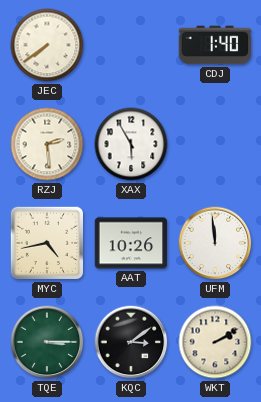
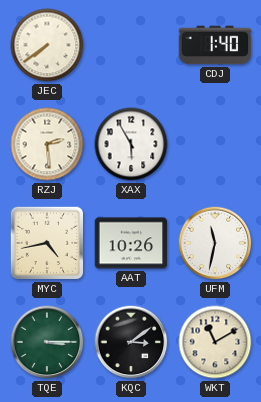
UFM: 11:59 -> 11:32 (215, 243)
WKT: 2:10 -> 11:10 (215, 342)
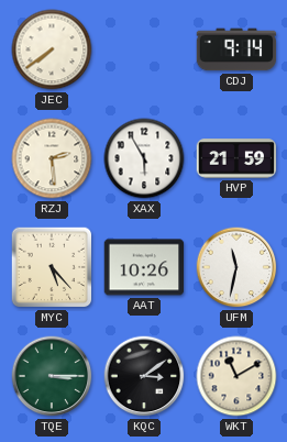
CDJ: 1:40 -> 9:14 (236, 49)
HVP: none -> 21:59 (236, 158)
MYC: 4:43 -> 5:23 (52, 267)
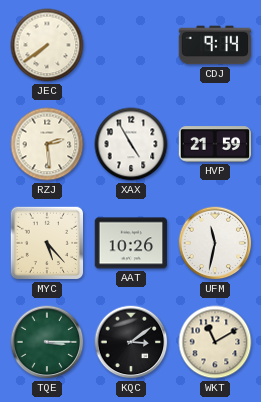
XAX: 5:55 -> 4:55 (131, 144)
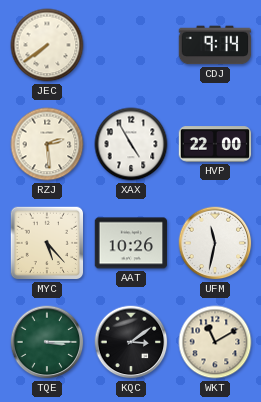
HVP: 21:59 -> 22:00 (215, 144)
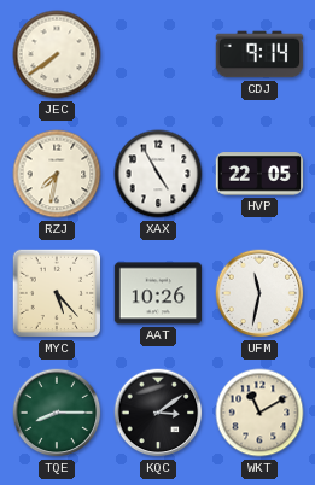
RZJ: 2:29 -> 7:32 (57, 174)
HVP: 22:00 -> 22:05 (259, 174)
TQE: 3:15 -> 8:15 (57, 413)
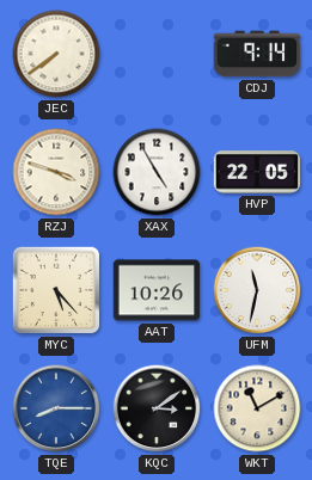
RZJ: 7:32 -> 3:48 (56, 172)
TQE dial: green -> blue (56, 408)
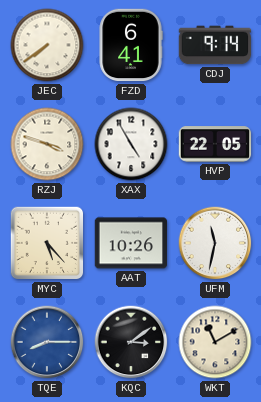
FZD: none -> 6:41 (131, 45)
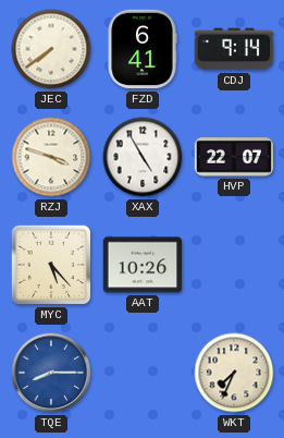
HVP: 22:05 -> 22:07 (234, 157)
UFM: 11:32 -> none (215, 243)
KQC: 3:09 -> none (131, 342)
WKT: 11:10 -> 7:34 (234, 373)
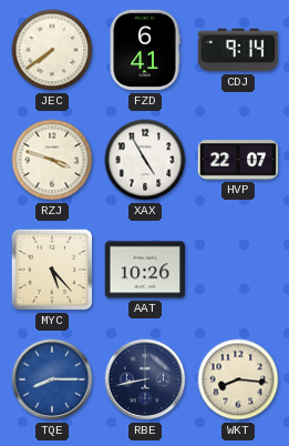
RBE: none -> 8:43 (145, 379)
WKT: 7:34 -> 8:16 (238, 379)
